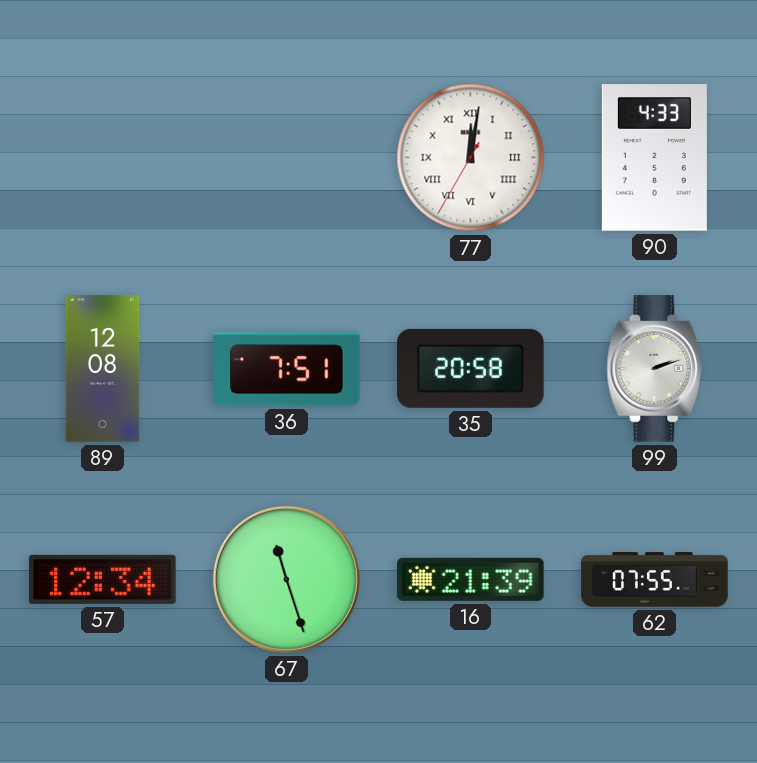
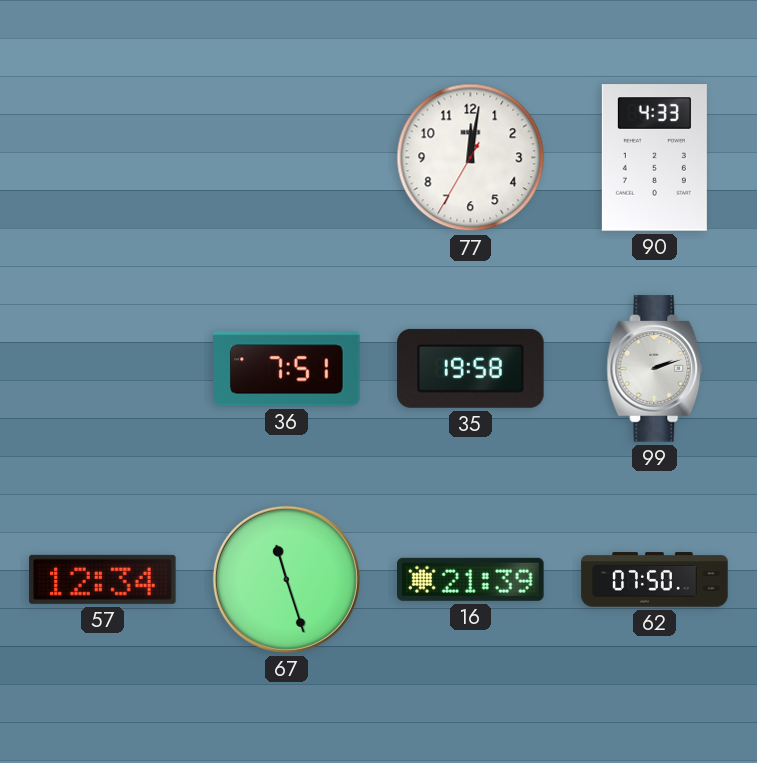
77 numerals: Roman -> Arabic (471, 158)
89: 12:08 -> none (103, 369)
35: 20:58 -> 19:58 (471, 368)
62: 07:55 -> 07:50 (655, 580)
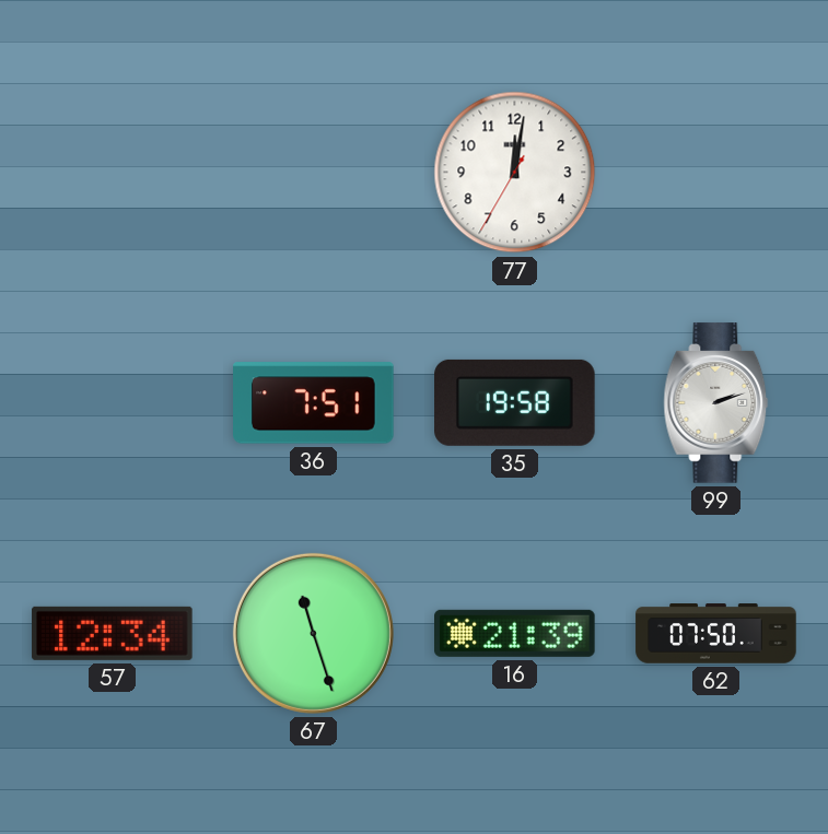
90: 4:33 -> none (654, 158)
